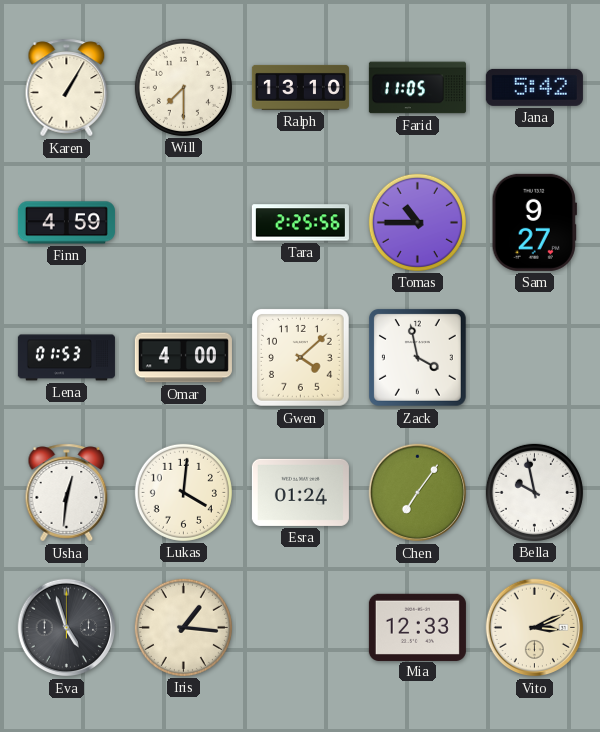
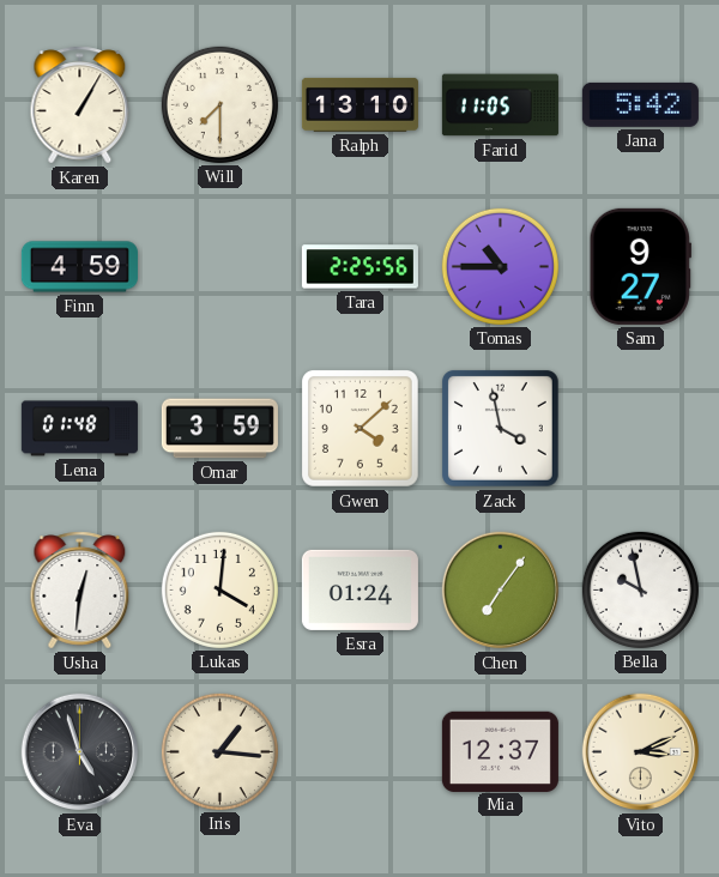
Lena: 01:53 -> 01:48 (79, 429)
Omar: 4:00 -> 3:59 (219, 429)
Mia: 12:33 -> 12:37 (500, 751)
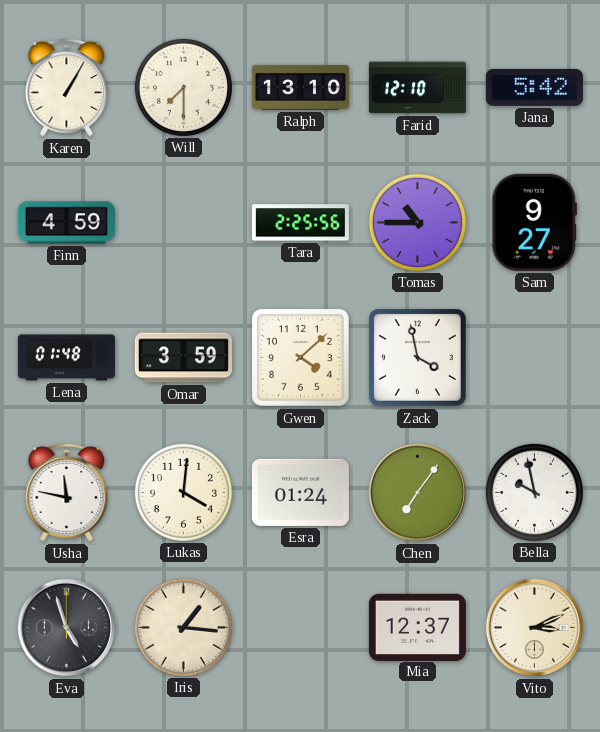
Farid: 11:05 -> 12:10 (417, 88)
Usha: 12:31 -> 11:47 (67, 493)
